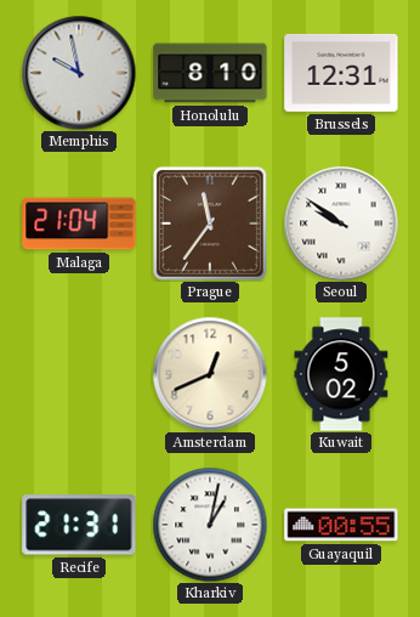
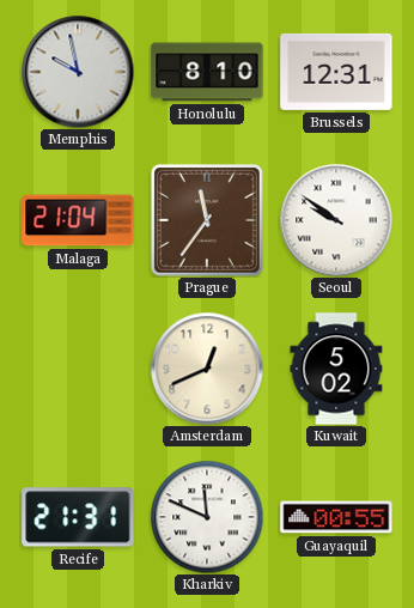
Kharkiv: 1:02 -> 11:49 (207, 517)
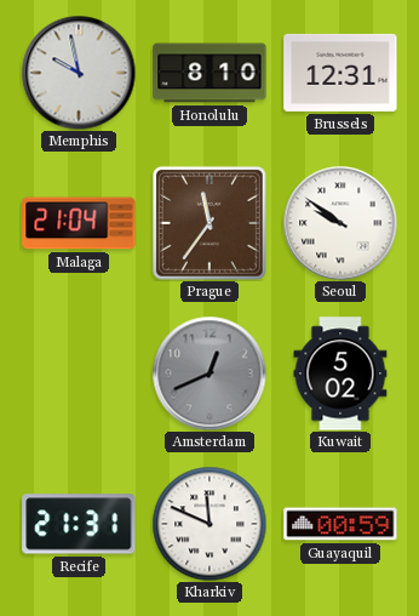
Amsterdam dial: cream -> grey (209, 373)
Guayaquil: 00:55 -> 00:59 (340, 524)
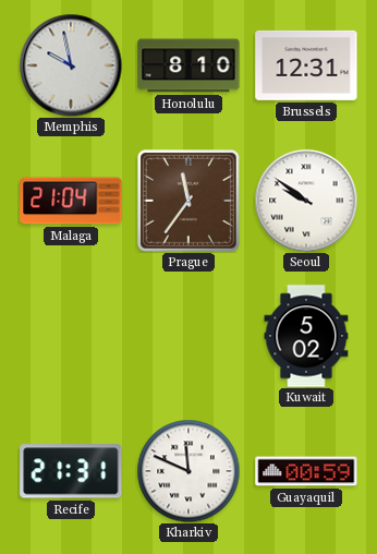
Amsterdam: 12:41 -> none (209, 373)
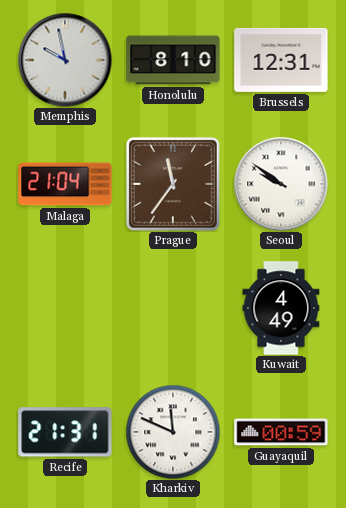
Kuwait: 5:02 -> 4:49 (281, 308)
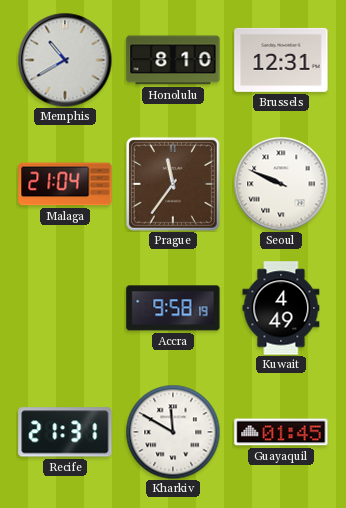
Memphis: 9:58 -> 10:40 (65, 60)
Seoul: 9:51 -> 9:49 (281, 184)
Accra: none -> 9:58 (173, 308)
Kharkiv: 11:49 -> 11:50 (173, 432)
Guayaquil: 00:59 -> 01:45 (281, 432)
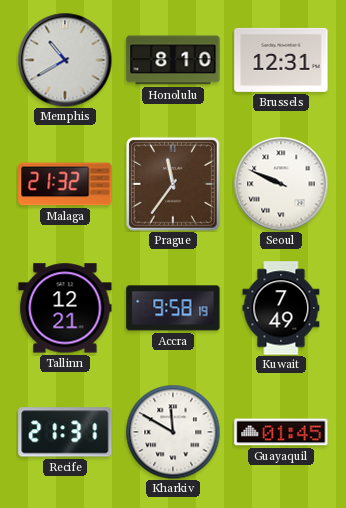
Malaga: 21:04 -> 21:32 (65, 184)
Tallinn: none -> 12:21 (65, 308)
Kuwait: 4:49 -> 7:49 (281, 308)
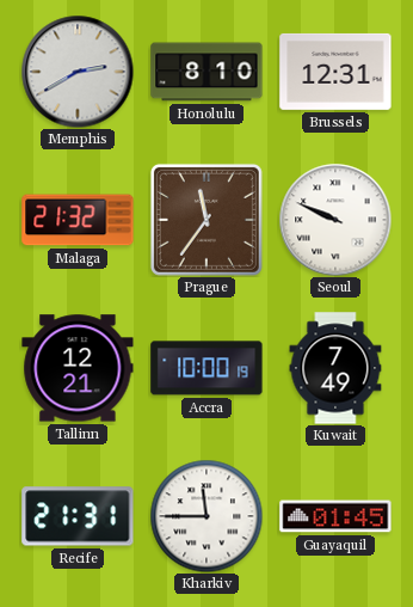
Memphis: 10:40 -> 2:40 (78, 72)
Accra: 9:58 -> 10:00 (207, 368)
Kharkiv: 11:50 -> 11:45 (207, 516)
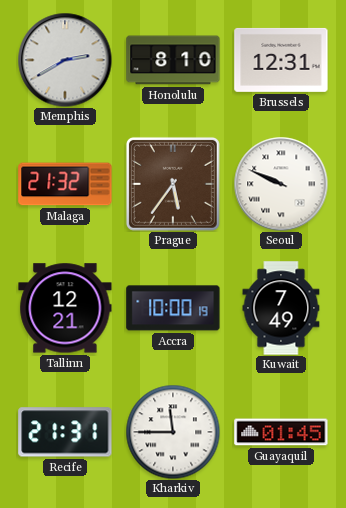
Prague: 11:36 -> 5:36 (173, 184)
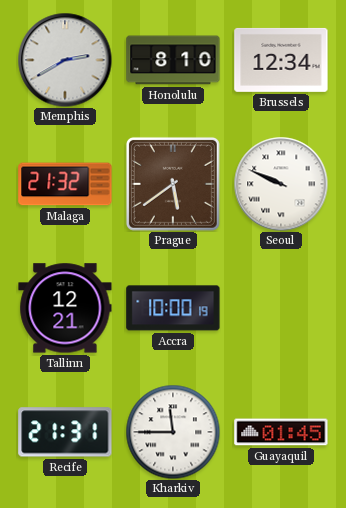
Brussels: 12:31 -> 12:34 (281, 60)
Prague: 5:36 -> 5:39 (173, 184)
Kuwait: 7:49 -> none (281, 308)
